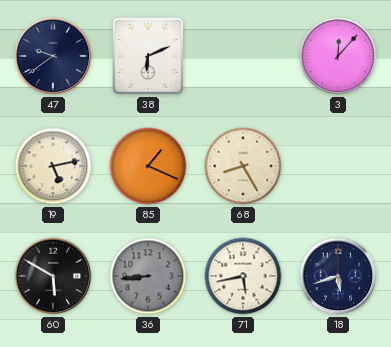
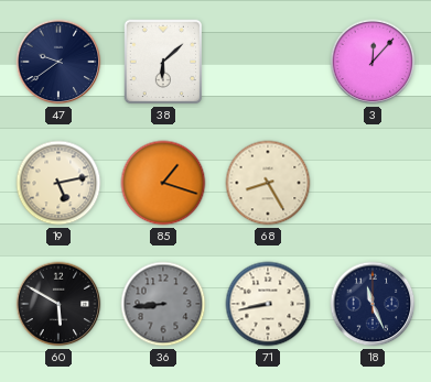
38: 6:11 -> 6:08 (163, 62)
85: 1:19 -> 1:18 (163, 183)
71: 5:43 -> 8:43 (268, 304)
18: 5:42 -> 11:26 (373, 304)
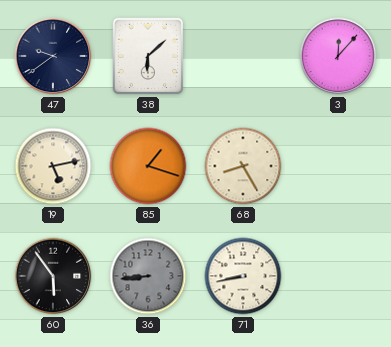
60: 5:50 -> 5:54 (53, 276)
18: 11:26 -> none (373, 304)
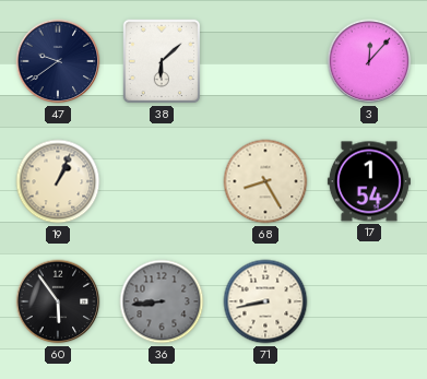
19: 5:13 -> 1:04 (58, 181)
85: 1:18 -> none (148, 166)
17: none -> 1:54 (369, 181)
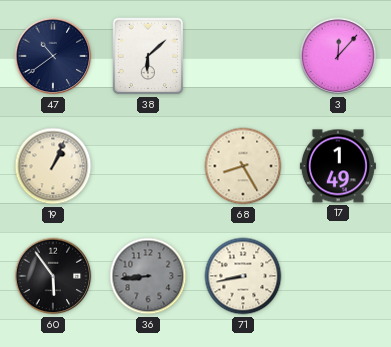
47: 9:39 -> 10:39 (53, 56)
17: 1:54 -> 1:49 (338, 166)
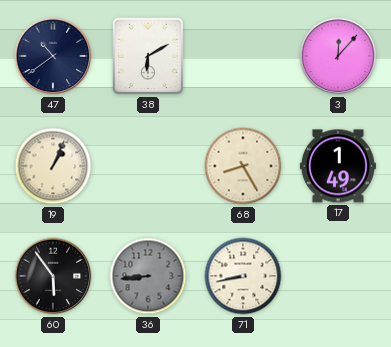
38: 6:08 -> 6:10 (148, 56)
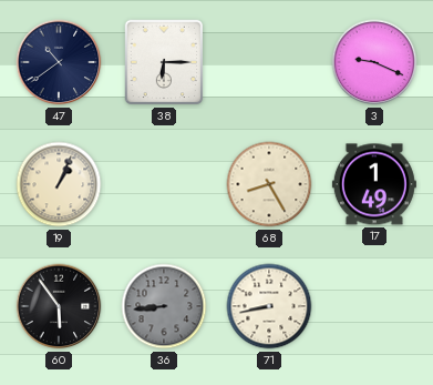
38: 6:10 -> 6:15 (164, 62)
3: 12:07 -> 9:19 (374, 62)
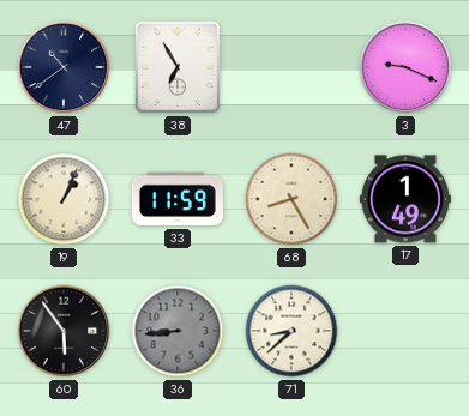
38: 6:15 -> 6:55 (178, 67)
33: none -> 11:59 (178, 199)
71: 8:43 -> 8:38 (291, 331)
